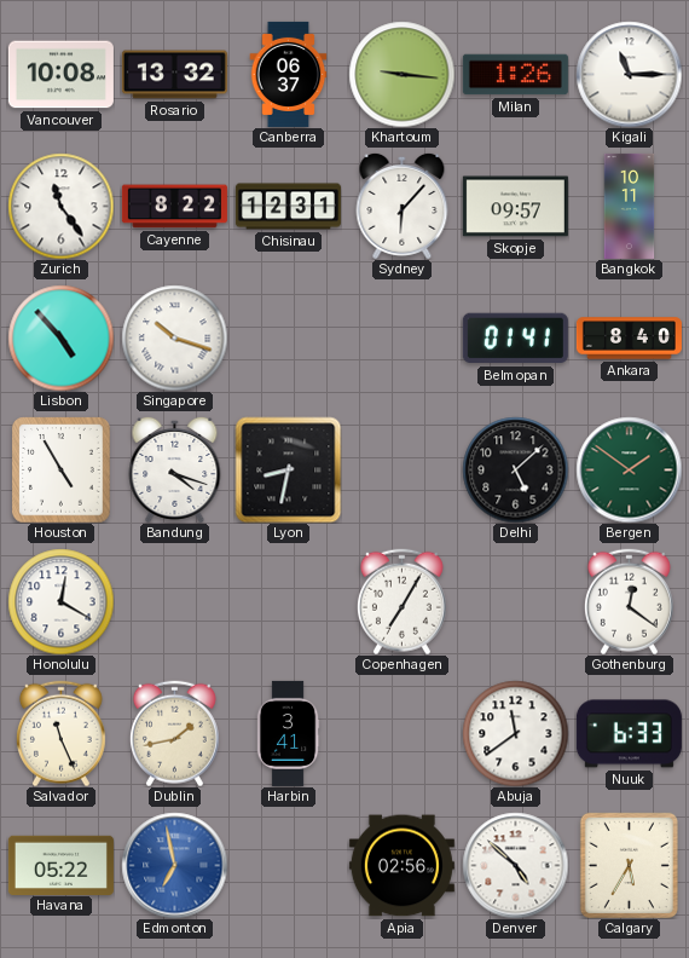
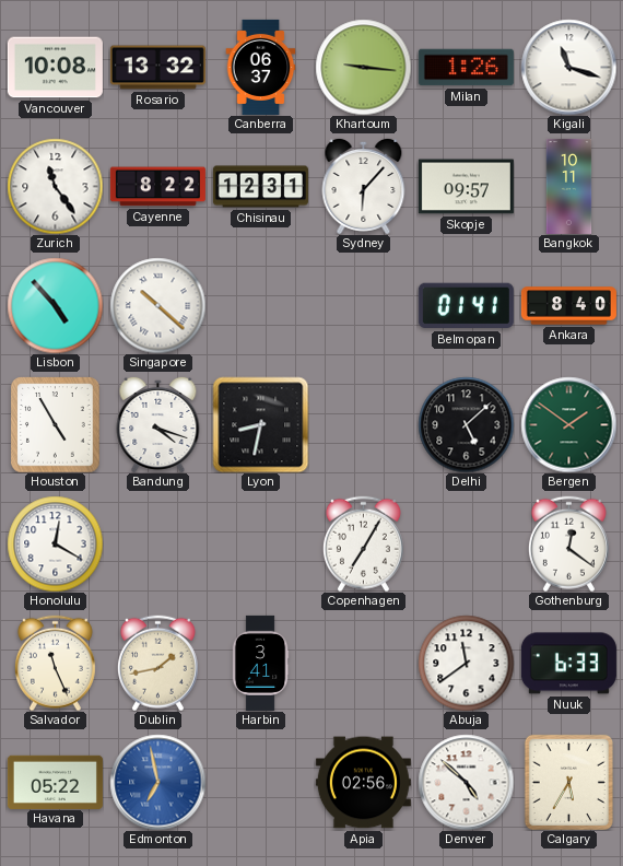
Kigali: 11:15 -> 11:18 (568, 67)
Singapore: 10:18 -> 10:22 (157, 305)
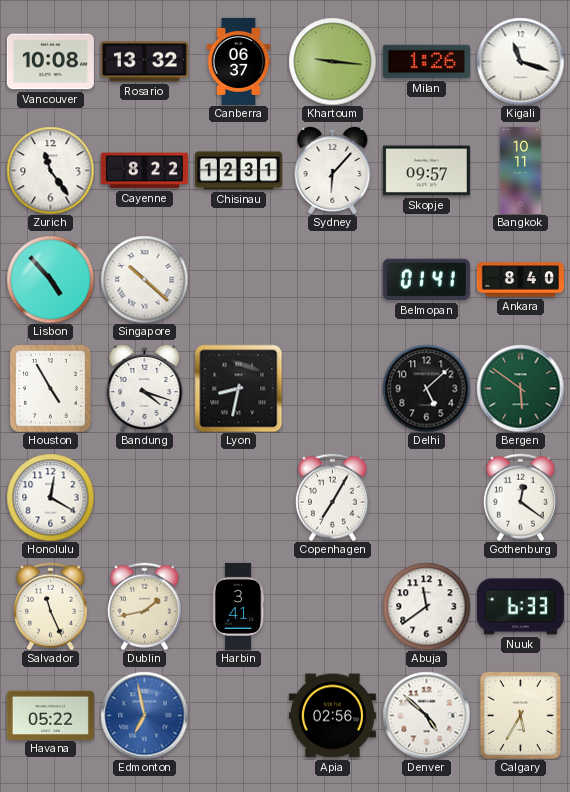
Bergen: 1:51 -> 5:51 (520, 388)
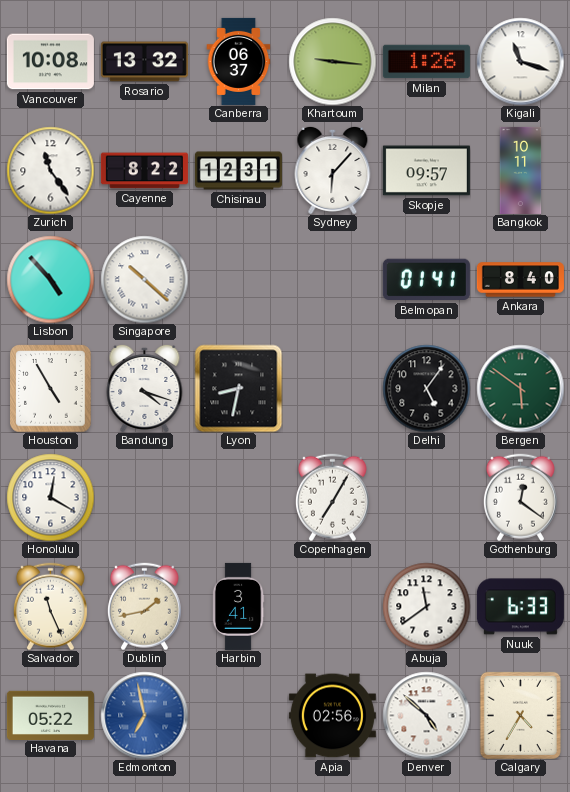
Delhi: 5:08 -> 5:06 (426, 388)
Calgary: 5:35 -> 4:35 (520, 715)
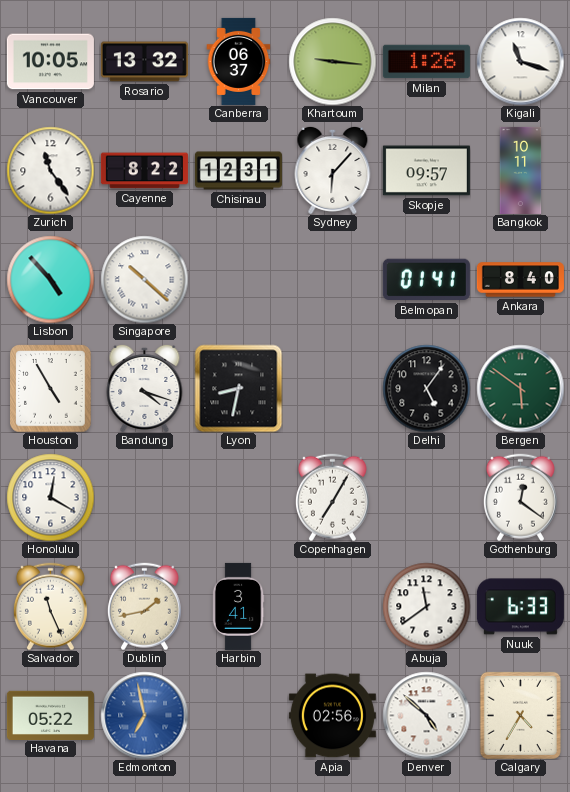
Vancouver: 10:08 -> 10:05 (50, 62)
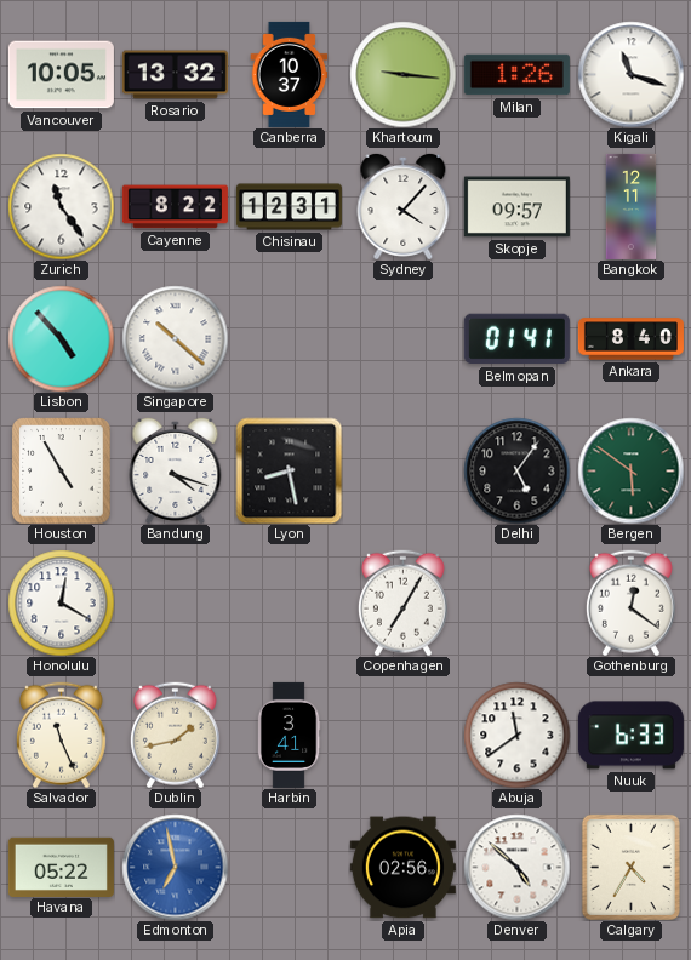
Canberra: 06:37 -> 10:37 (290, 74)
Sydney: 6:07 -> 4:07 (404, 206)
Bangkok: 10:11 -> 12:11 (632, 206)
Lyon: 8:32 -> 8:28 (289, 470)
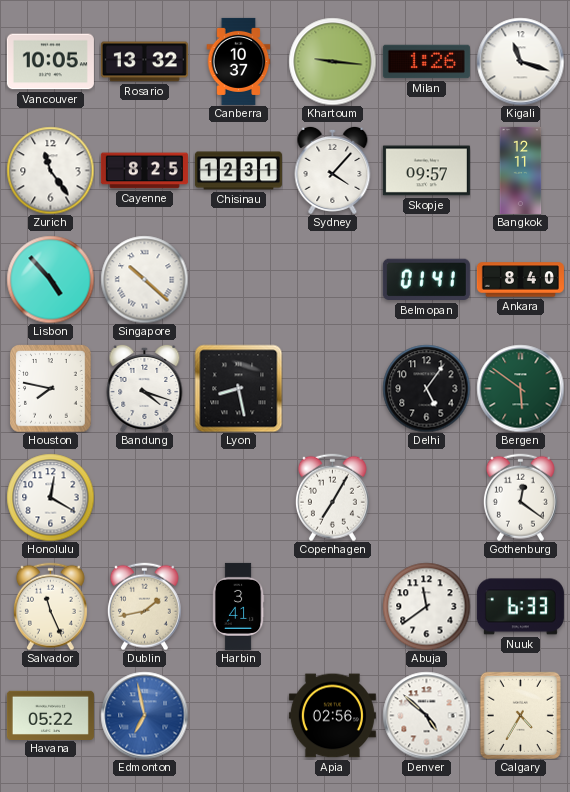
Cayenne: 8:22 -> 8:25 (144, 171)
Houston: 4:55 -> 7:47 (51, 388)
